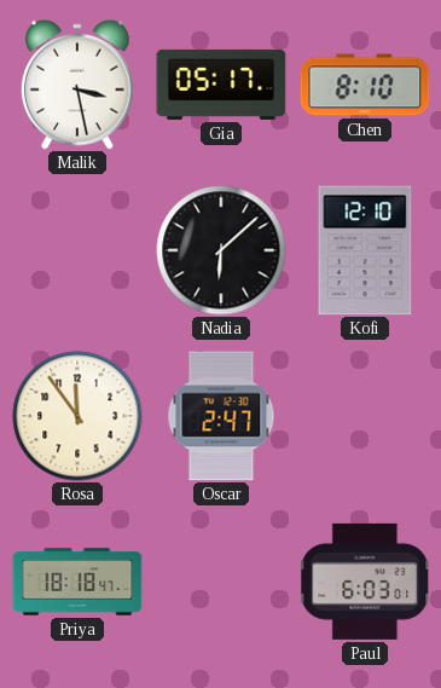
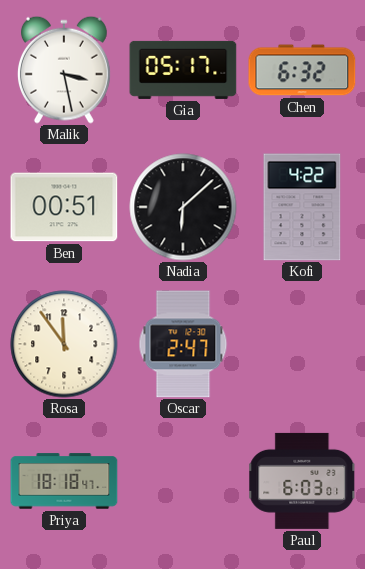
Chen: 8:10 -> 6:32 (302, 70)
Ben: none -> 00:51 (64, 207)
Kofi: 12:10 -> 4:22 (302, 207)
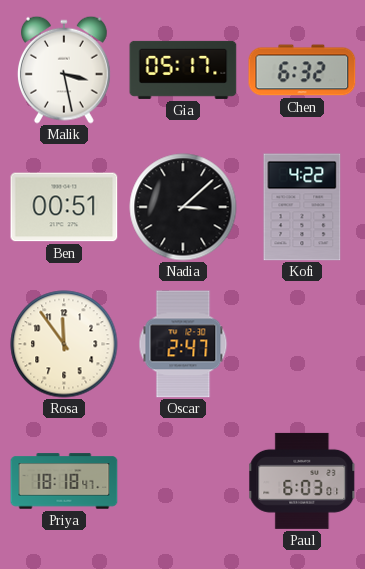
Nadia: 6:08 -> 3:08 (183, 207)
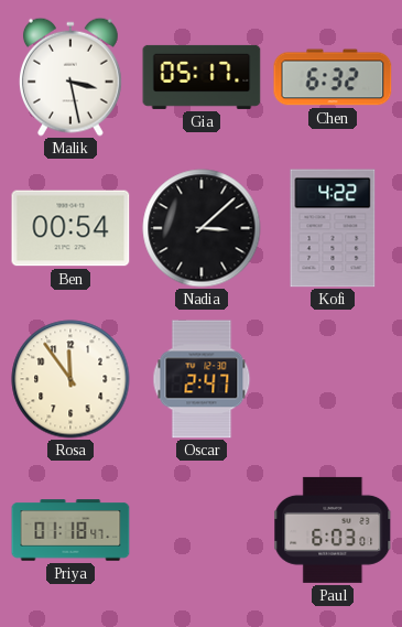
Ben: 00:51 -> 00:54 (70, 228)
Priya: 18:18 -> 01:18 (70, 530)
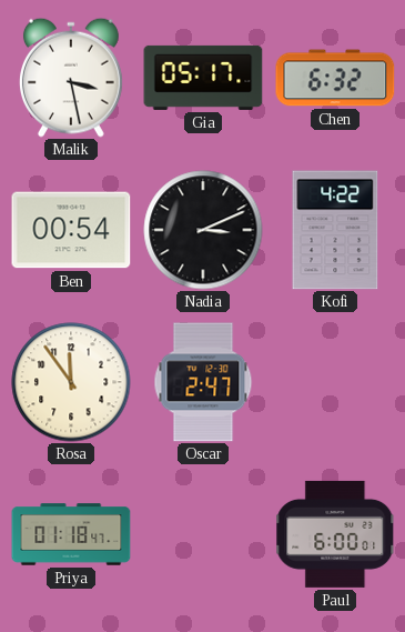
Nadia: 3:08 -> 3:11 (203, 230)
Paul: 6:03 -> 6:00 (335, 534)
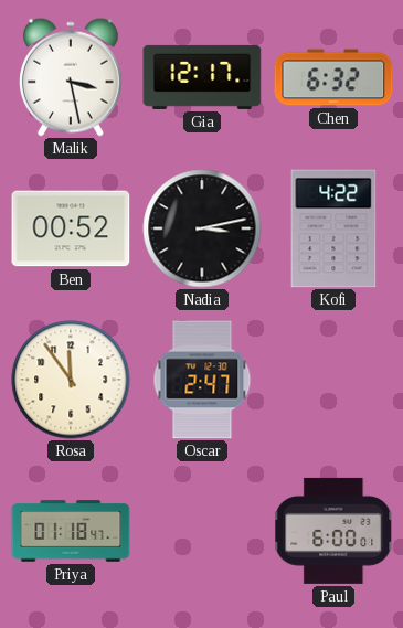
Gia: 05:17 -> 12:17 (202, 77)
Ben: 00:54 -> 00:52 (71, 228)
Nadia: 3:11 -> 3:13 (202, 228)
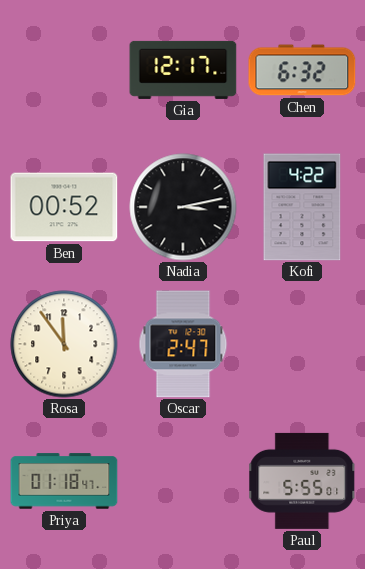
Malik: 3:28 -> none (71, 77)
Paul: 6:00 -> 5:55 (302, 481)
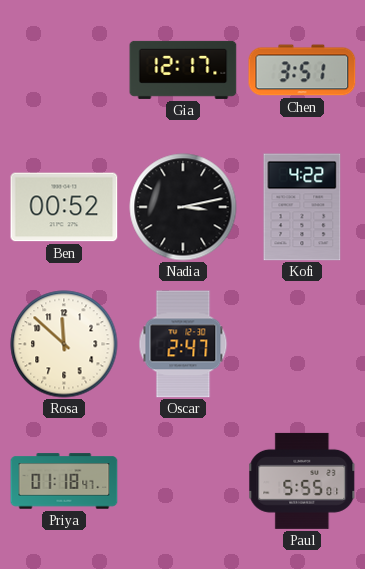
Chen: 6:32 -> 3:51 (302, 70)
Rosa: 11:54 -> 11:52 (64, 344)
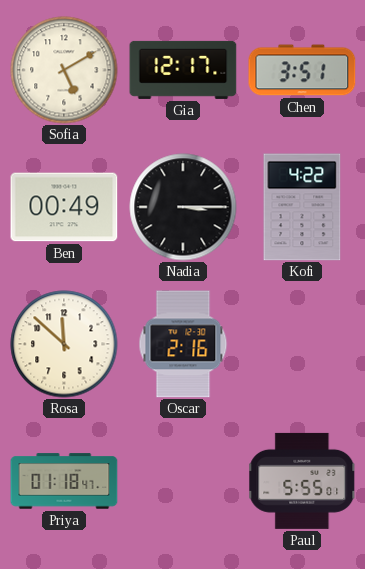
Sofia: none -> 5:10 (64, 70)
Ben: 00:52 -> 00:49 (64, 207)
Nadia: 3:13 -> 3:15 (183, 207)
Oscar: 2:47 -> 2:16 (183, 344)
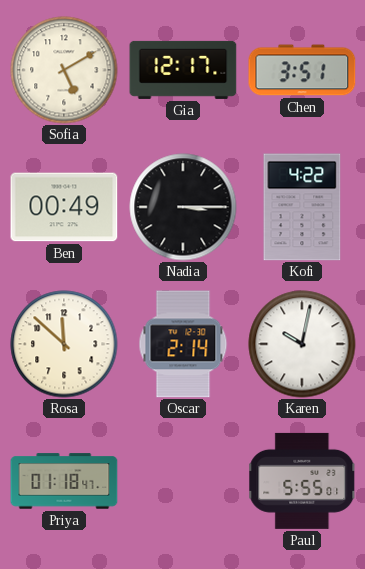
Oscar: 2:16 -> 2:14 (183, 344)
Karen: none -> 10:02 (302, 344)
